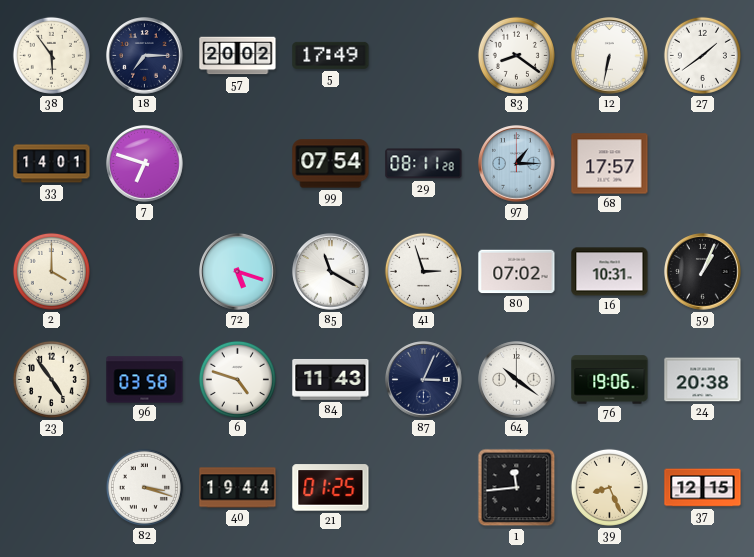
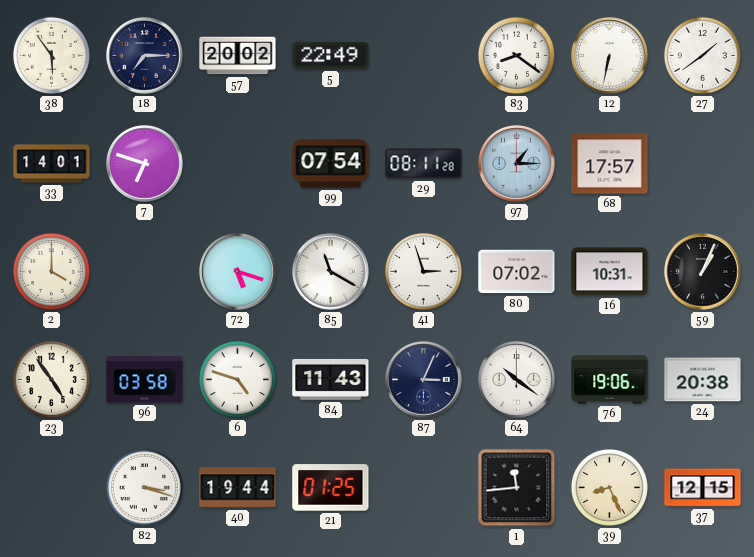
5: 17:49 -> 22:49 (331, 55)
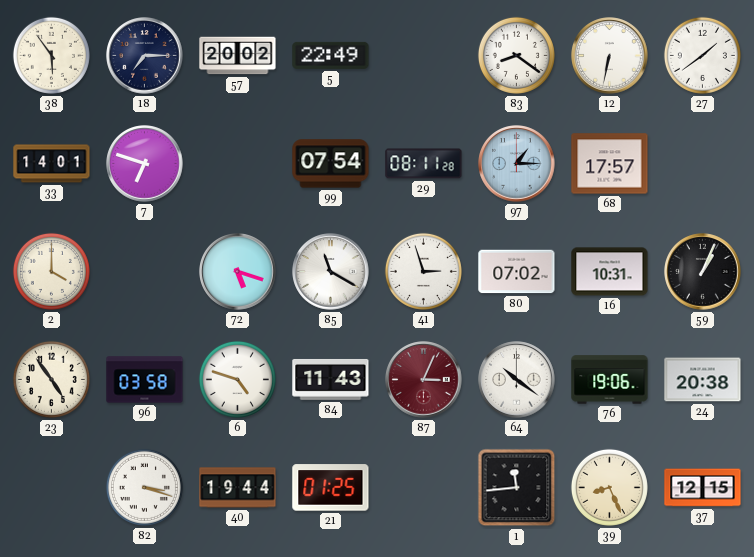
87 dial: navy -> burgundy (424, 380)
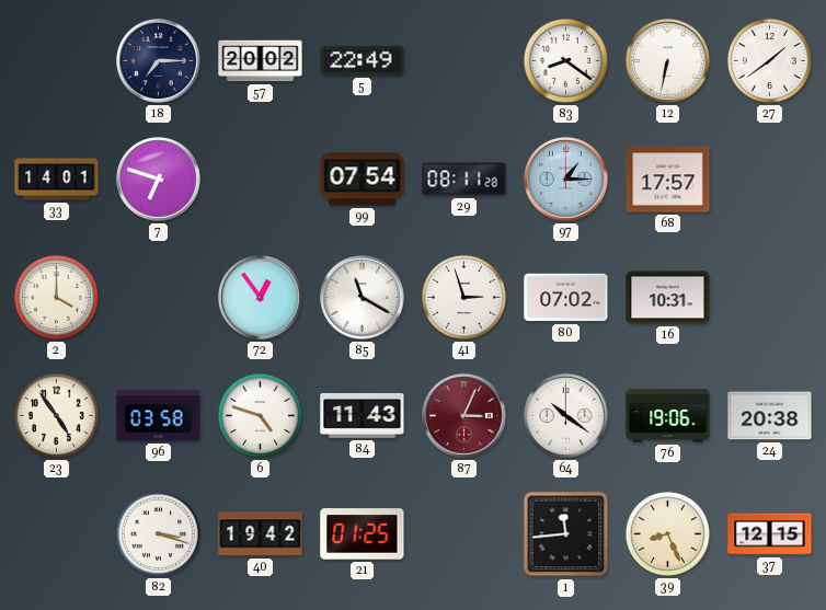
38: 5:54 -> none (51, 55)
72: 5:18 -> 12:54 (261, 298)
59: 1:04 -> none (703, 272)
40: 19:44 -> 19:42 (261, 534)
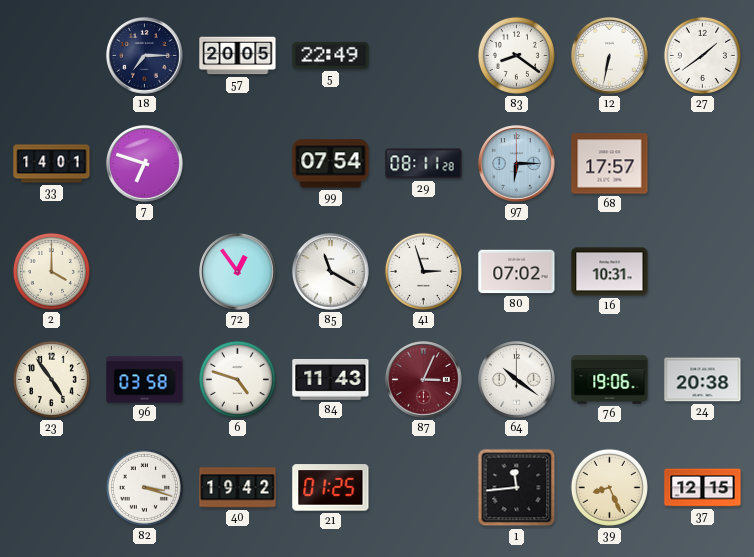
57: 20:02 -> 20:05 (238, 56)
97: 1:15 -> 6:15 (517, 164)
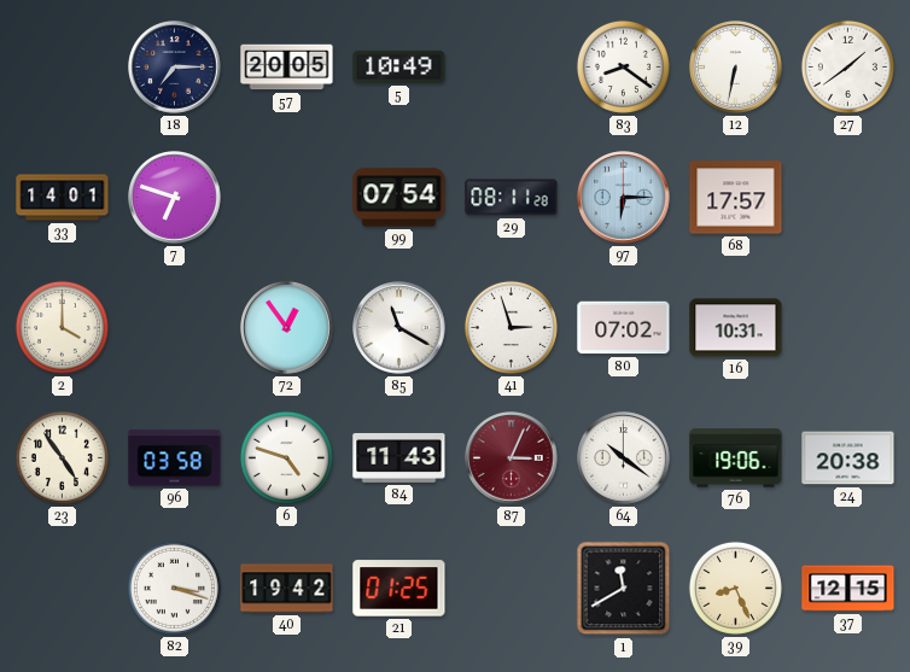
5: 22:49 -> 10:49 (399, 66)
1: 11:44 -> 11:40 (624, 589)
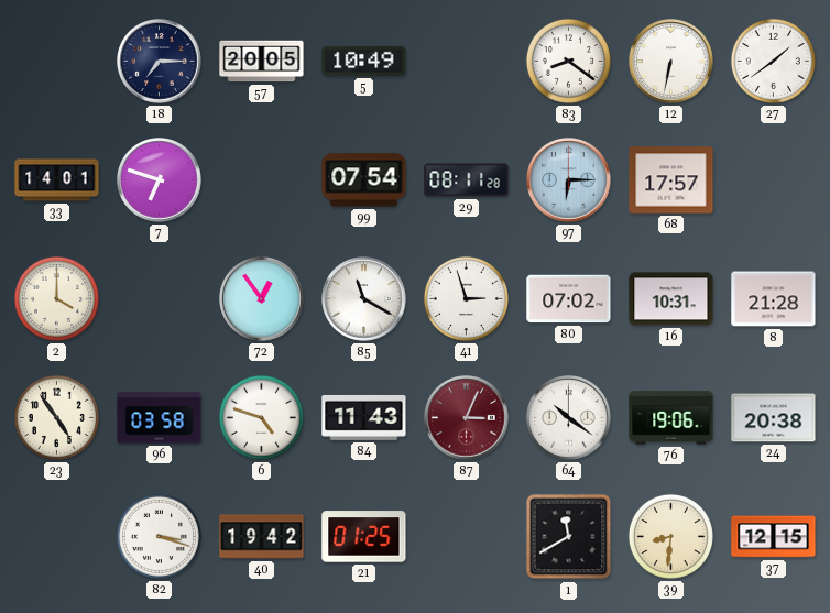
8: none -> 21:28 (774, 299)
39: 8:26 -> 8:31 (670, 536)
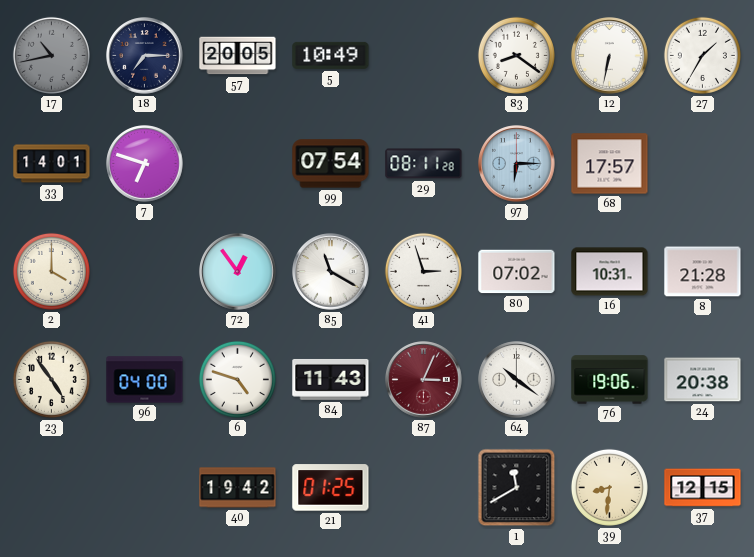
17: none -> 10:43 (51, 55)
27: 1:39 -> 1:35 (702, 55)
96: 03:58 -> 04:00 (145, 380)
82: 3:18 -> none (159, 536)
